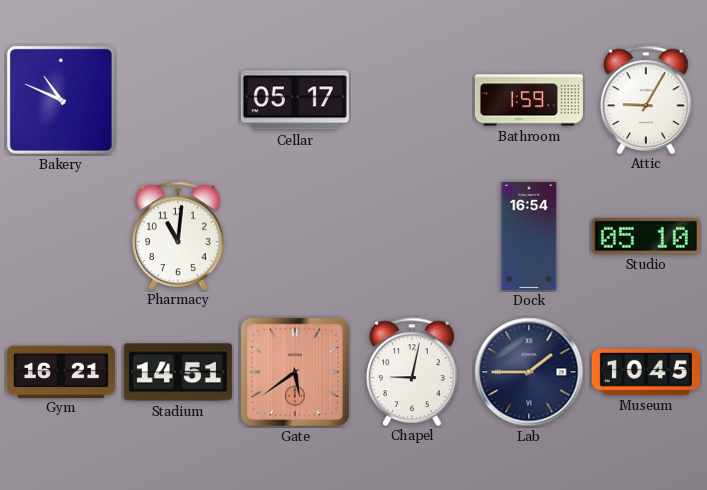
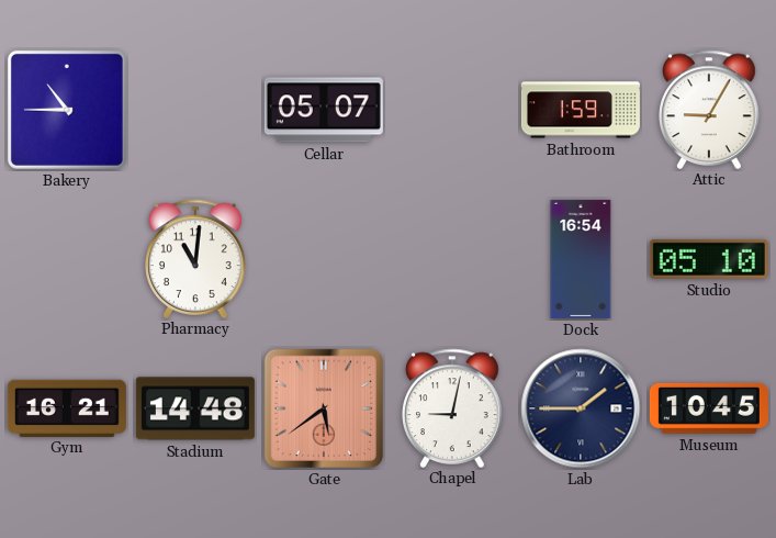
Bakery: 10:49 -> 10:45 (67, 110)
Cellar: 05:17 -> 05:07 (324, 110)
Stadium: 14:51 -> 14:48 (195, 408)
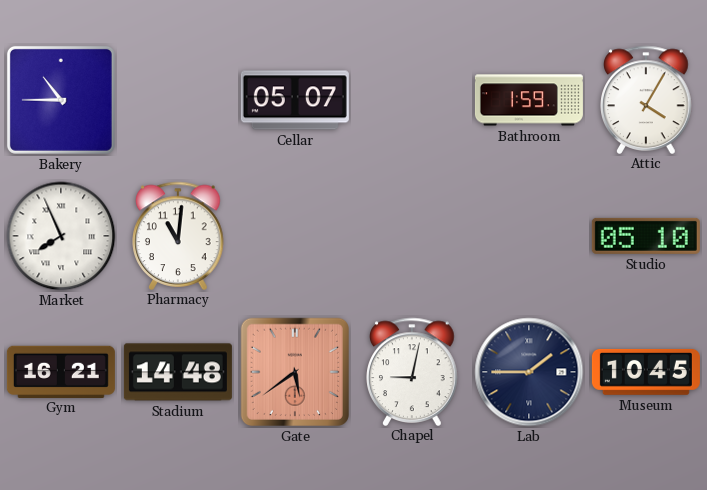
Attic: 9:05 -> 4:05 (646, 99)
Market: none -> 7:56 (61, 236)
Dock: 16:54 -> none (581, 259)
